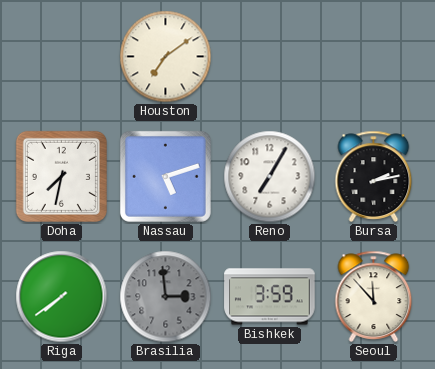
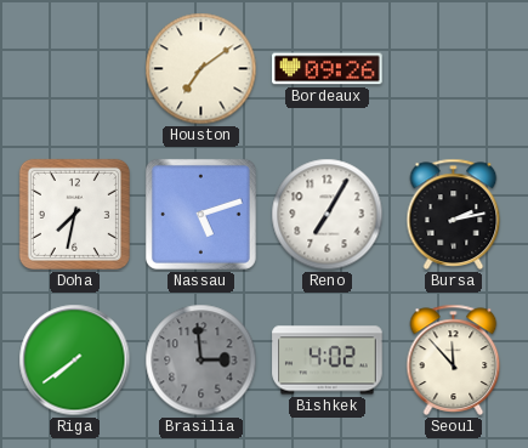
Bordeaux: none -> 09:26 (328, 69)
Bishkek: 3:59 -> 4:02 (328, 361)
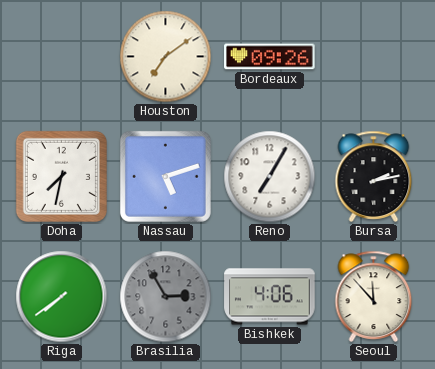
Brasilia: 2:59 -> 2:55 (166, 297)
Bishkek: 4:02 -> 4:06 (270, 297)
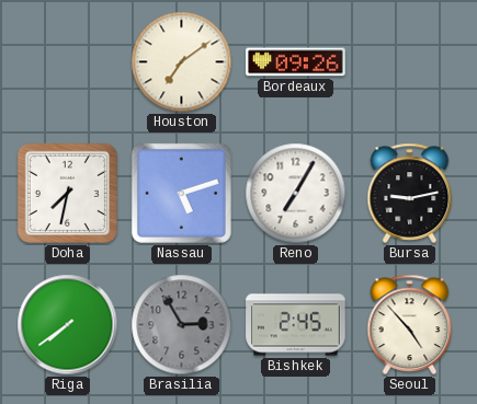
Bursa: 2:13 -> 9:13 (410, 193)
Bishkek: 4:06 -> 2:45 (296, 325)
Seoul: 11:53 -> 4:53 (410, 324)
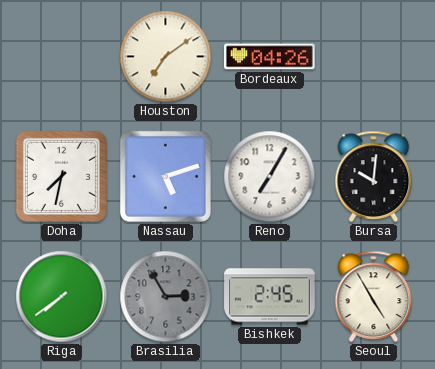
Bordeaux: 09:26 -> 04:26 (270, 57)
Bursa: 9:13 -> 10:01 (374, 176)
Seoul: 4:53 -> 4:55 (374, 296)
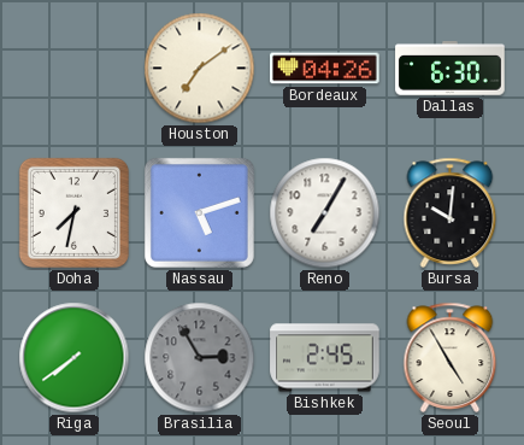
Dallas: none -> 6:30 (451, 69)
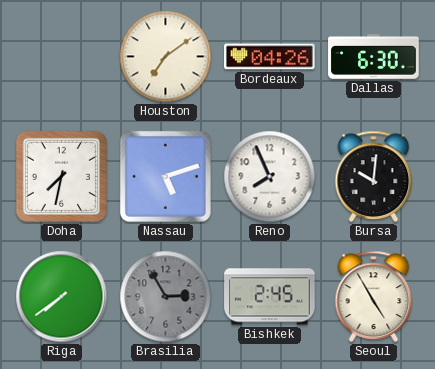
Reno: 7:05 -> 7:56 (270, 177)
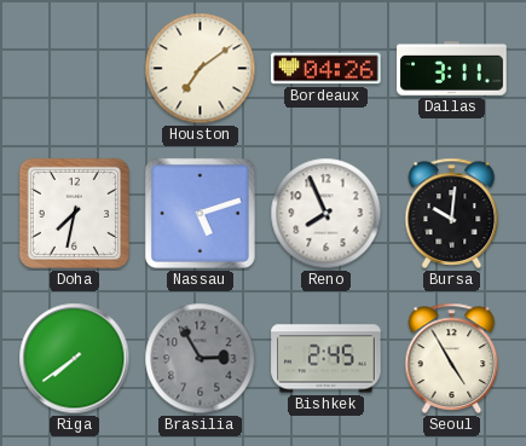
Dallas: 6:30 -> 3:11 (452, 69)
